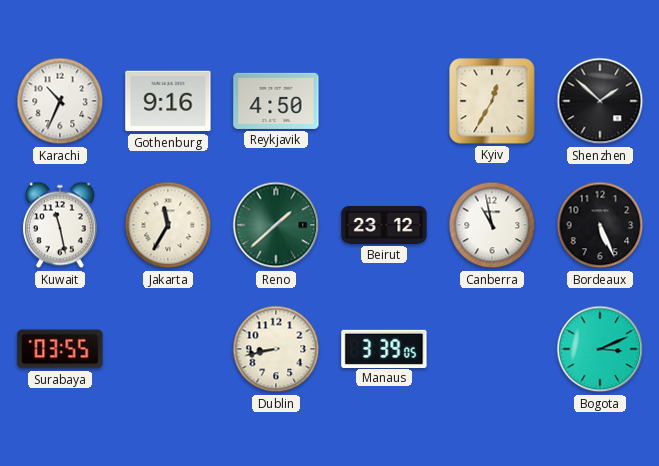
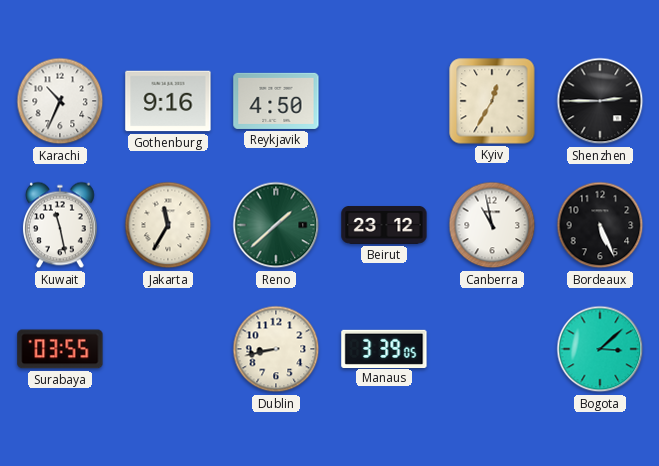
Shenzhen: 1:52 -> 2:45 (600, 101)
Bogota: 3:11 -> 3:08 (600, 349)
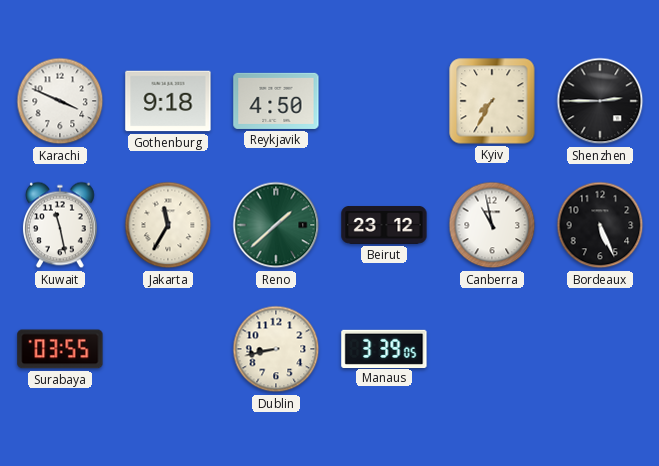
Karachi: 10:34 -> 3:49 (60, 101)
Gothenburg: 9:16 -> 9:18 (168, 101)
Kyiv: 12:35 -> 7:35 (492, 101)
Bogota: 3:08 -> none (600, 349)
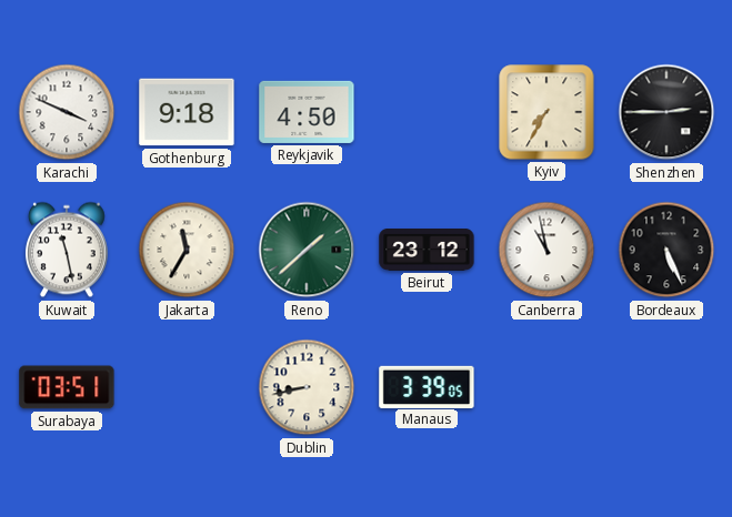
Surabaya: 03:55 -> 03:51 (67, 387)
